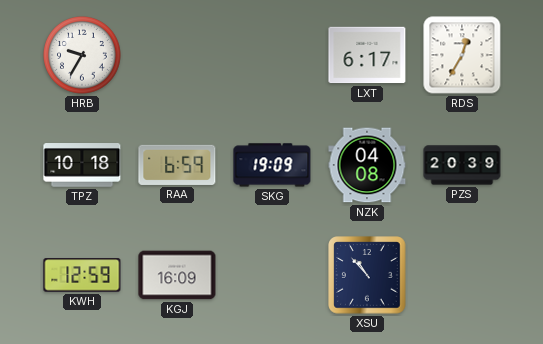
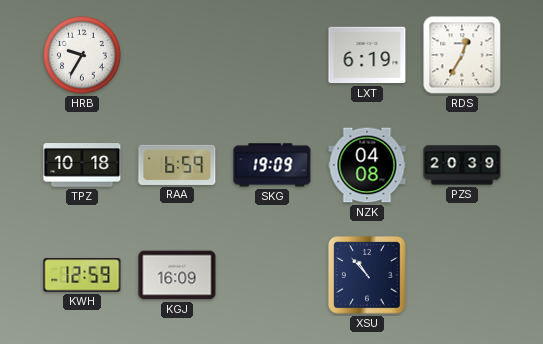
LXT: 6:17 -> 6:19 (367, 55)
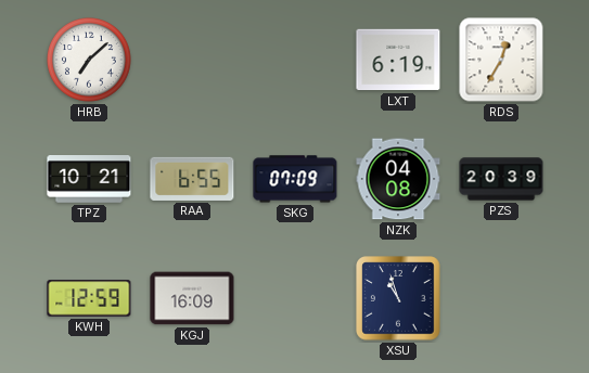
HRB: 9:35 -> 7:08 (90, 61)
TPZ: 10:18 -> 10:21 (89, 180)
RAA: 6:59 -> 6:55 (192, 179)
SKG: 19:09 -> 07:09 (295, 179)
XSU: 10:53 -> 10:57 (398, 298)
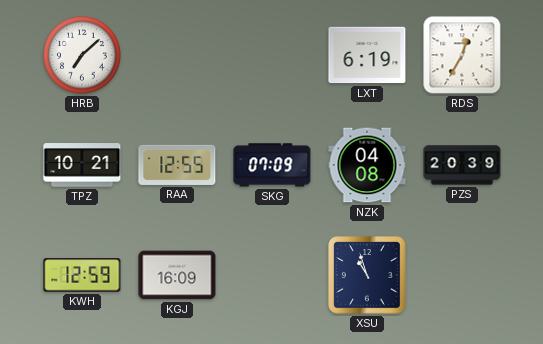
RAA: 6:55 -> 12:55 (177, 165)
